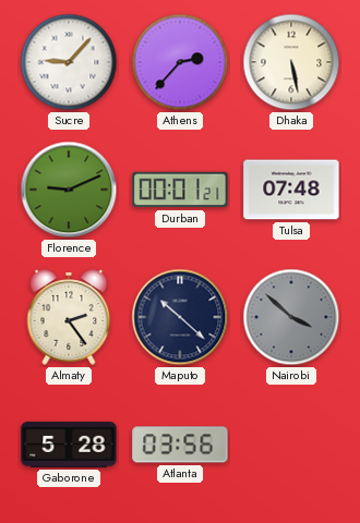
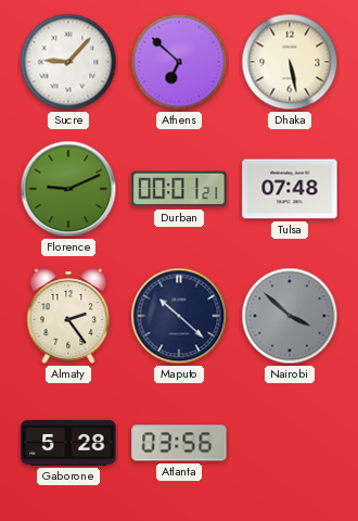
Athens: 2:37 -> 6:52 (179, 62)
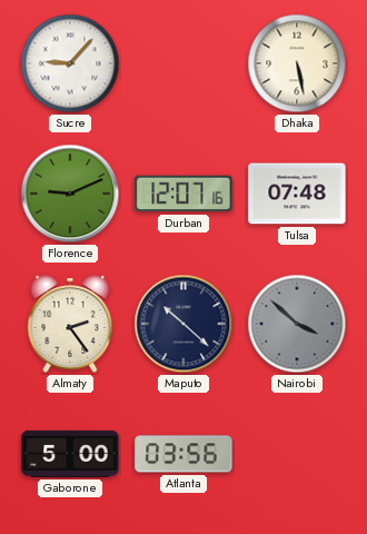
Athens: 6:52 -> none (179, 62)
Durban: 00:01 -> 12:07 (183, 194)
Gaborone: 5:28 -> 5:00 (70, 454)
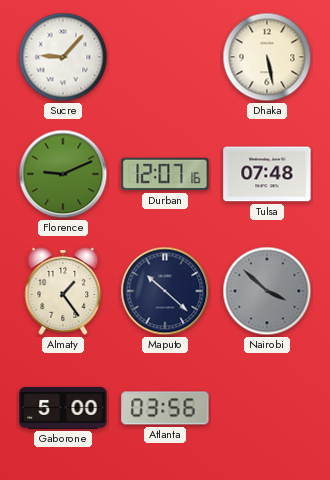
Almaty: 2:24 -> 1:24 (63, 291)
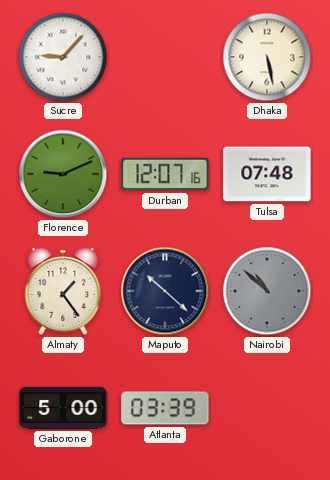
Nairobi: 3:52 -> 10:52 (267, 291)
Atlanta: 03:56 -> 03:39 (165, 408)
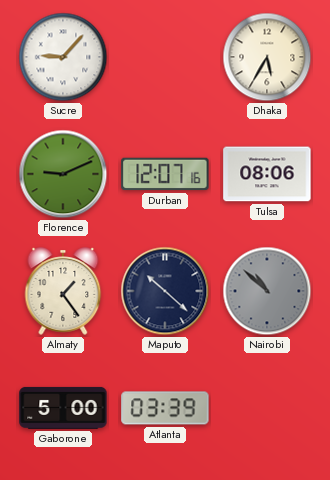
Dhaka: 5:28 -> 5:35 (267, 57)
Tulsa: 07:48 -> 08:06 (267, 174)
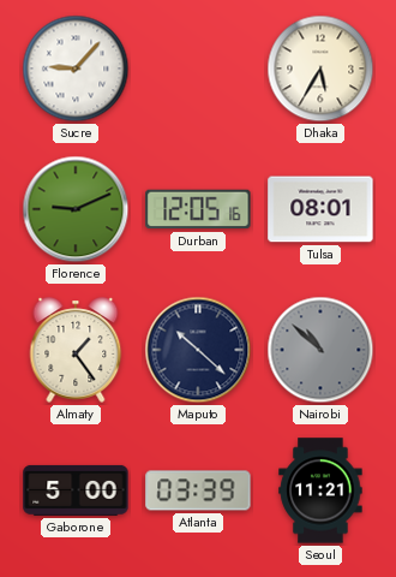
Durban: 12:07 -> 12:05 (198, 209)
Tulsa: 08:06 -> 08:01 (320, 209)
Seoul: none -> 11:21 (320, 490)
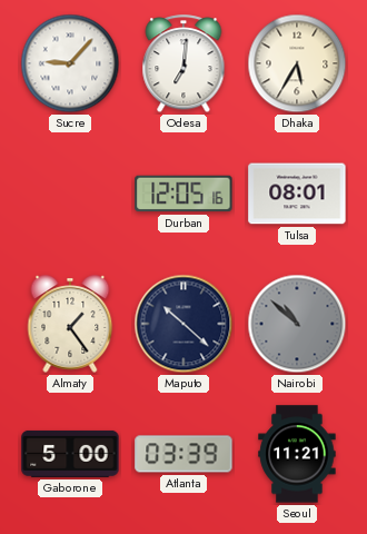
Odesa: none -> 7:01 (183, 65)
Florence: 9:11 -> none (76, 209)
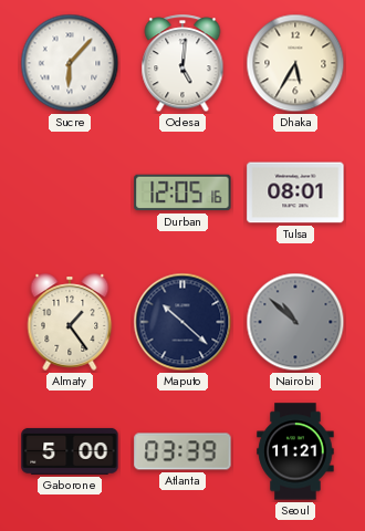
Sucre: 9:07 -> 6:07 (70, 63)
Odesa: 7:01 -> 5:01 (182, 64)
